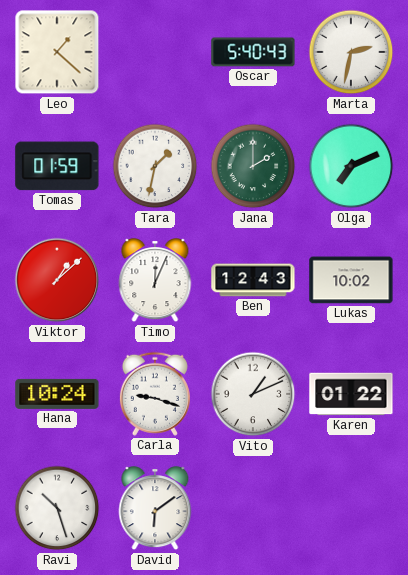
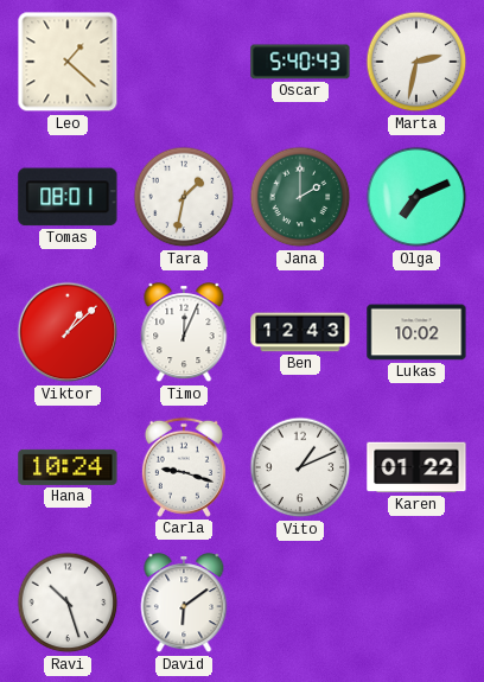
Tomas: 01:59 -> 08:01 (68, 197)
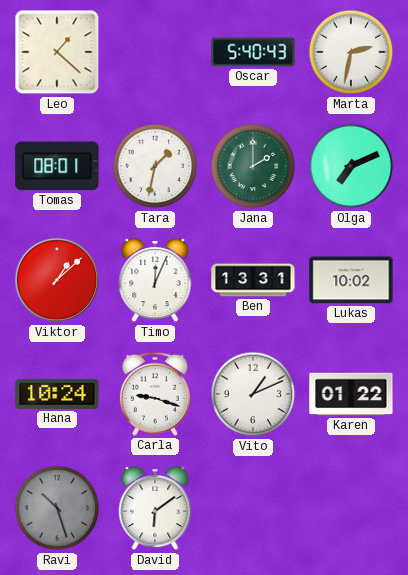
Ben: 12:43 -> 13:31 (253, 280)
Ravi dial: white -> grey (57, 508)
